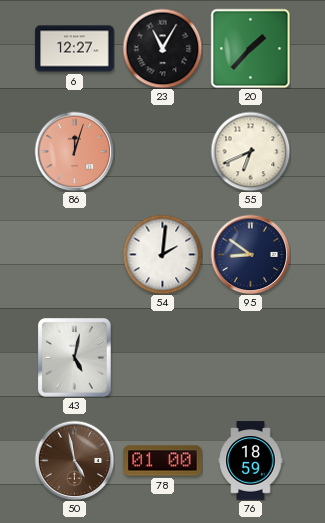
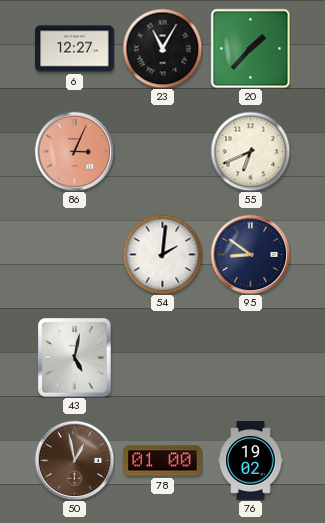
86: 12:03 -> 3:04 (74, 151)
50: 4:58 -> 12:58 (74, 460)
76: 18:59 -> 19:02 (251, 461)
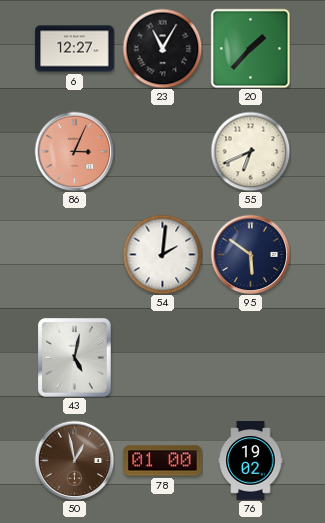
95: 8:51 -> 5:51 (250, 254)
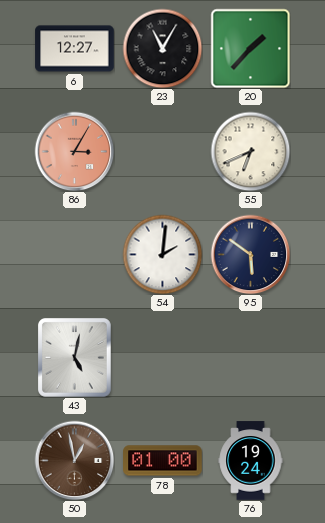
86: 3:04 -> 3:05 (74, 151)
76: 19:02 -> 19:24 (251, 461)
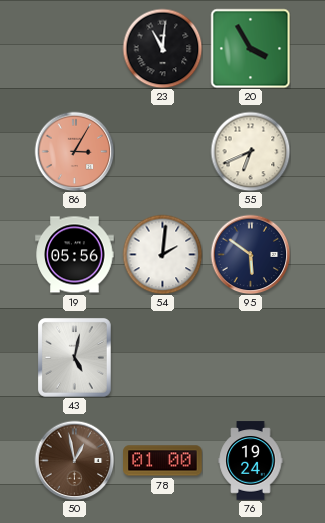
6: 12:27 -> none (75, 49)
23: 11:05 -> 11:01 (162, 48)
20: 1:37 -> 3:55 (250, 48)
19: none -> 05:56 (75, 255)
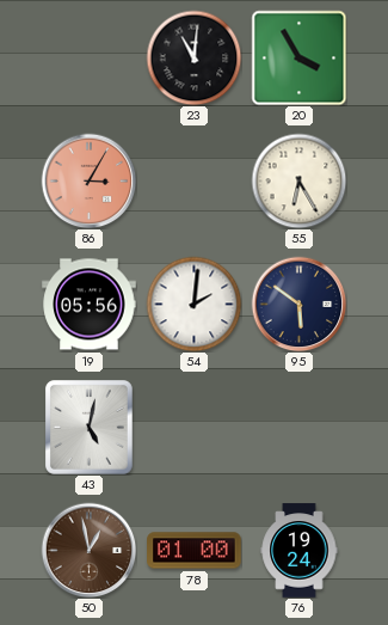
55: 6:41 -> 6:25 (298, 180)
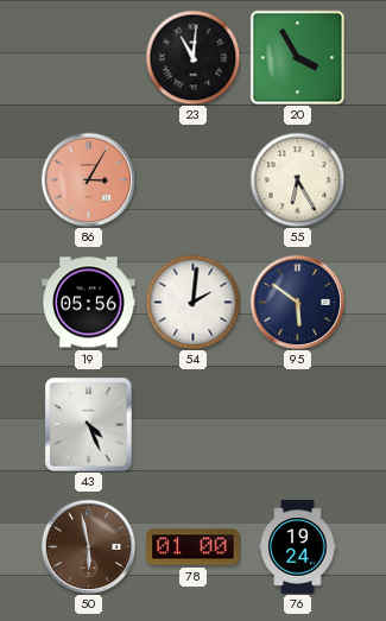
43: 5:02 -> 4:26 (89, 425)
50: 12:58 -> 5:58 (88, 546)
